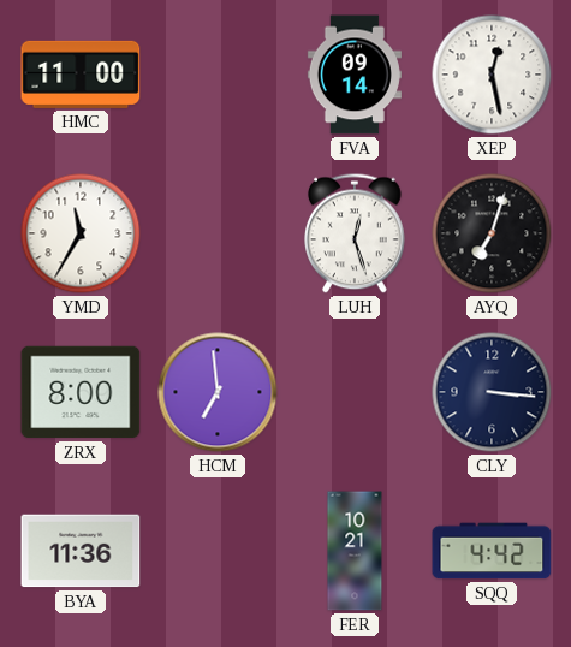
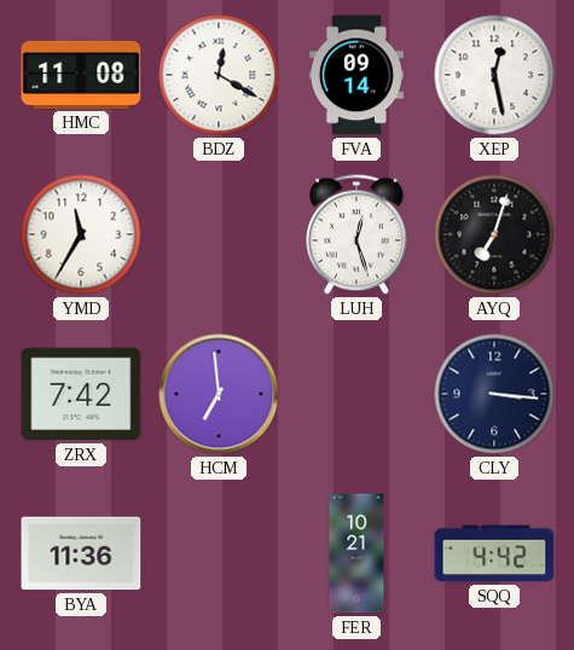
HMC: 11:00 -> 11:08 (81, 75)
BDZ: none -> 12:20 (219, 75)
ZRX: 8:00 -> 7:42 (81, 394)
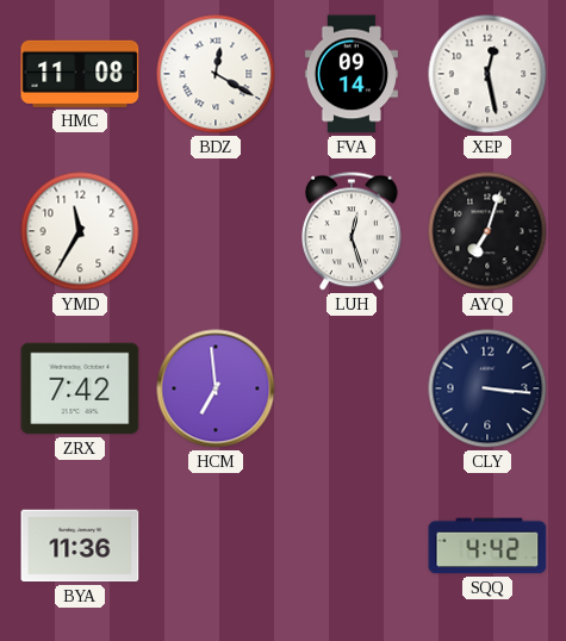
FER: 10:21 -> none (356, 553)
